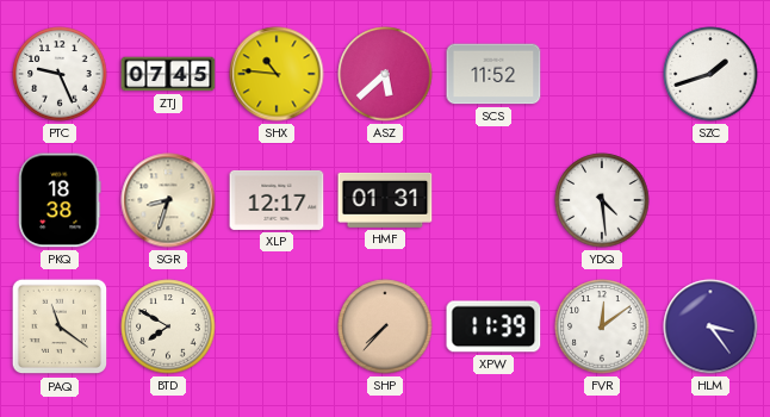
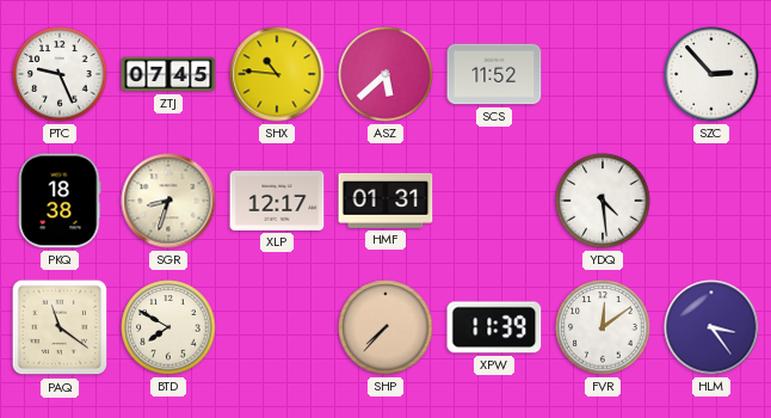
SZC: 1:42 -> 2:53 (711, 74)
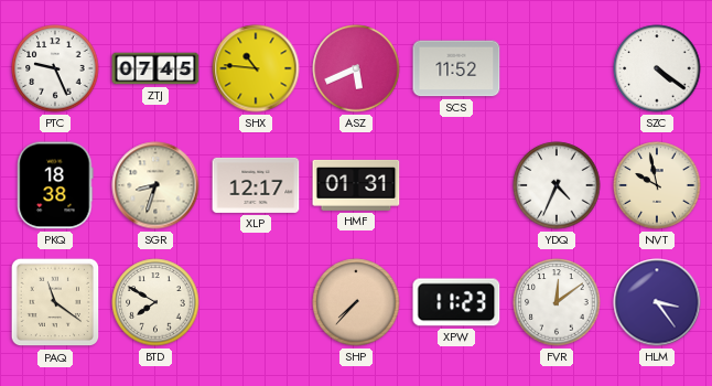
ASZ: 5:38 -> 5:41 (356, 68)
SZC: 2:53 -> 4:21 (657, 68)
YDQ: 4:29 -> 4:34 (557, 185)
NVT: none -> 9:58 (657, 185)
XPW: 11:39 -> 11:23 (456, 302)
